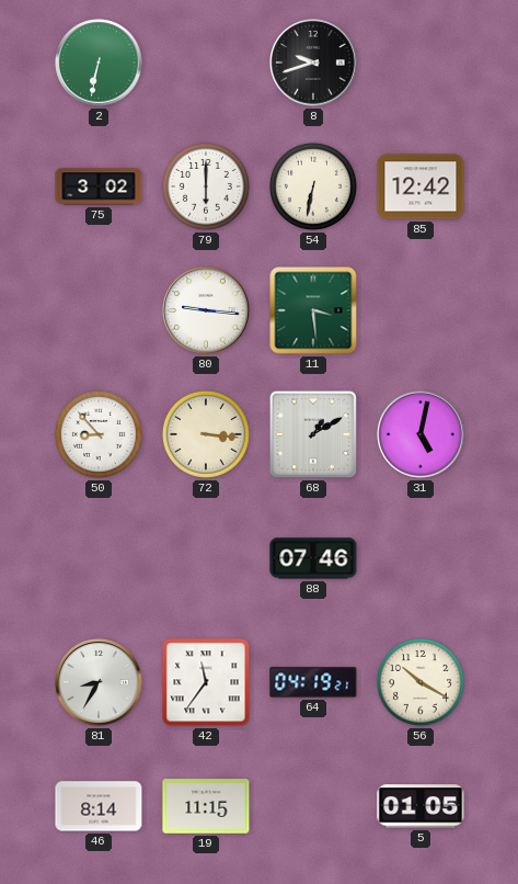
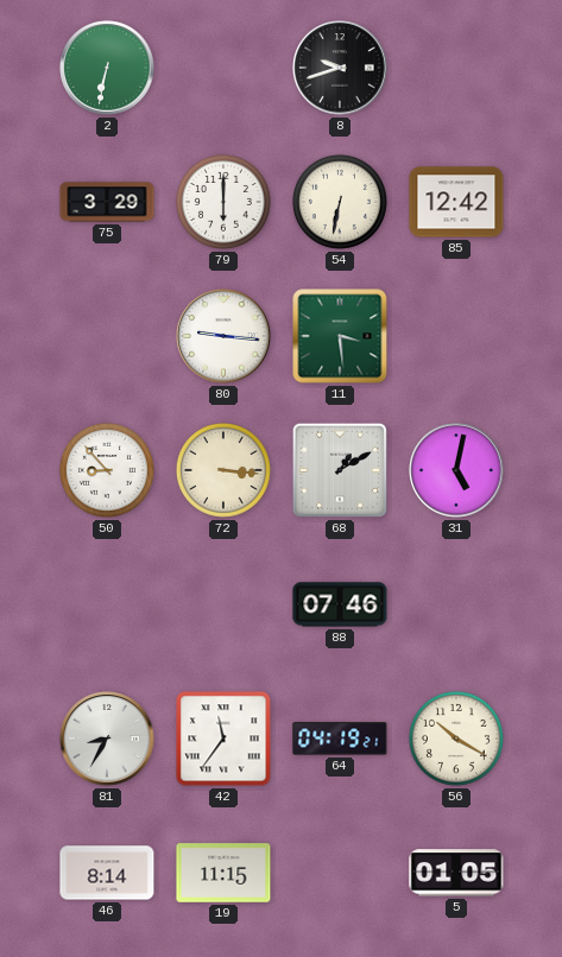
75: 3:02 -> 3:29 (107, 202)
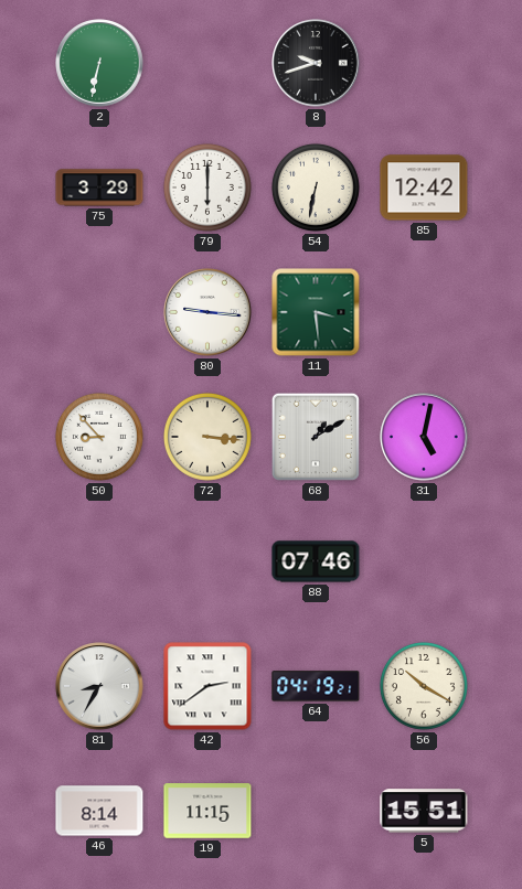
42: 11:36 -> 2:39 (207, 686)
5: 01:05 -> 15:51 (424, 811)
